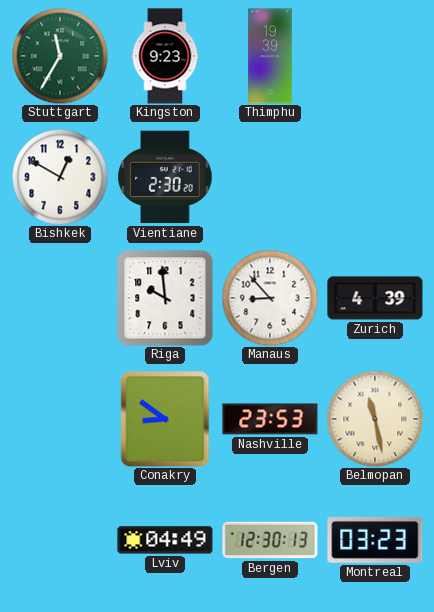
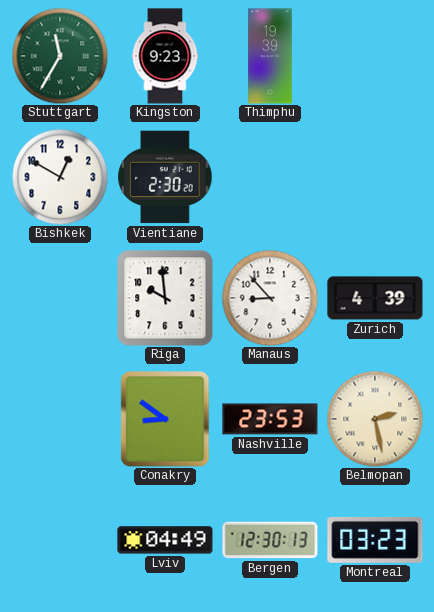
Belmopan: 11:28 -> 2:28 (375, 419)
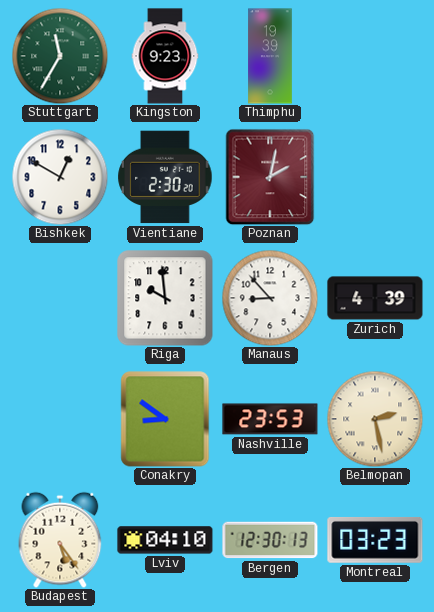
Poznan: none -> 2:02 (270, 177)
Budapest: none -> 5:24 (60, 540)
Lviv: 04:49 -> 04:10 (165, 540)
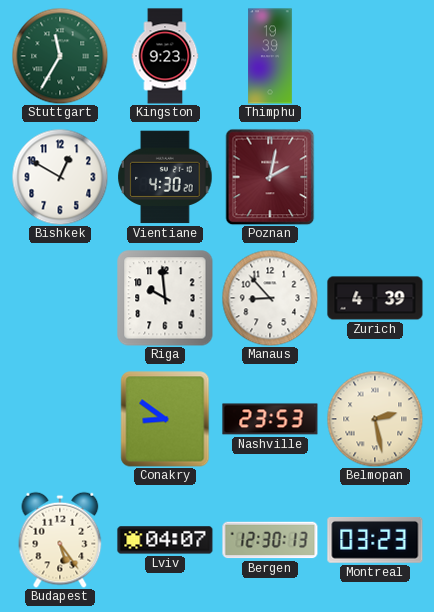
Vientiane: 2:30 -> 4:30 (165, 177)
Lviv: 04:10 -> 04:07 (165, 540)
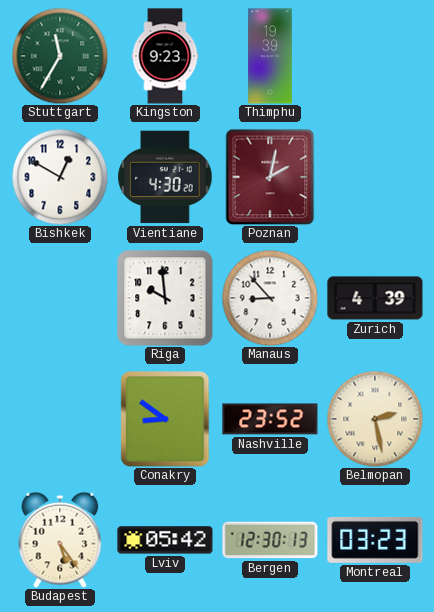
Nashville: 23:53 -> 23:52 (270, 419)
Lviv: 04:07 -> 05:42 (165, 540)
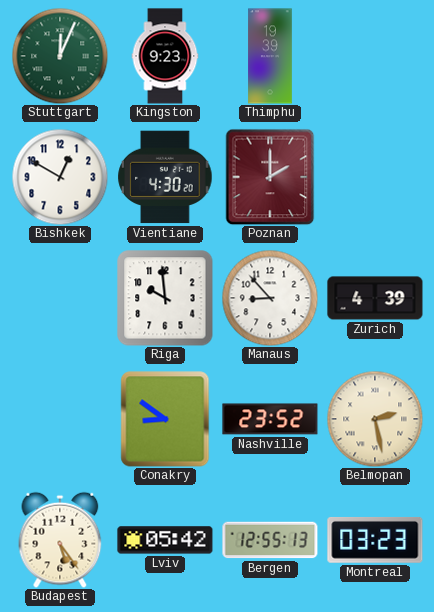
Stuttgart: 11:35 -> 12:04 (60, 56)
Poznan: 2:02 -> 2:00 (270, 177)
Bergen: 12:30 -> 12:55 (270, 540)
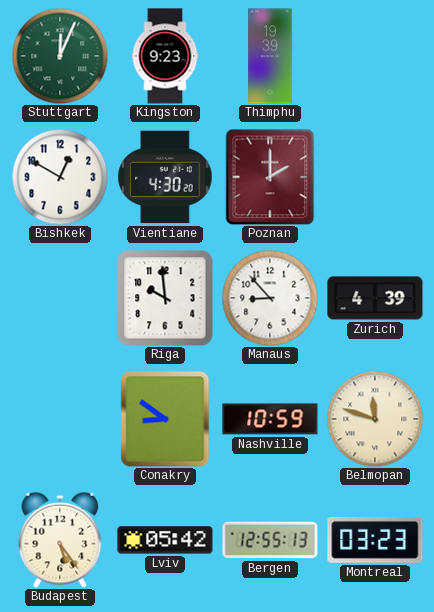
Nashville: 23:52 -> 10:59 (270, 419)
Belmopan: 2:28 -> 11:48 (375, 419)
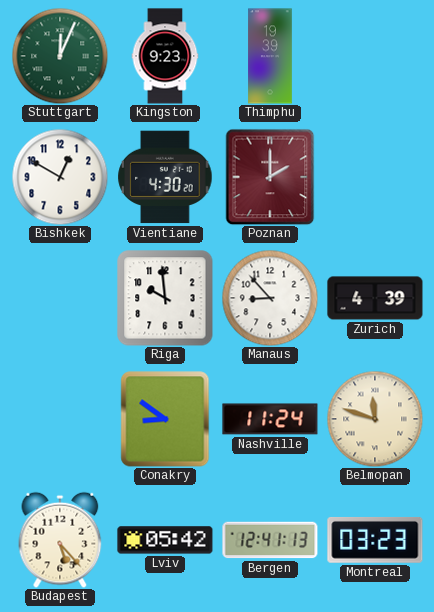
Nashville: 10:59 -> 11:24 (270, 419)
Budapest: 5:24 -> 5:23 (60, 540)
Bergen: 12:55 -> 12:41 (270, 540)
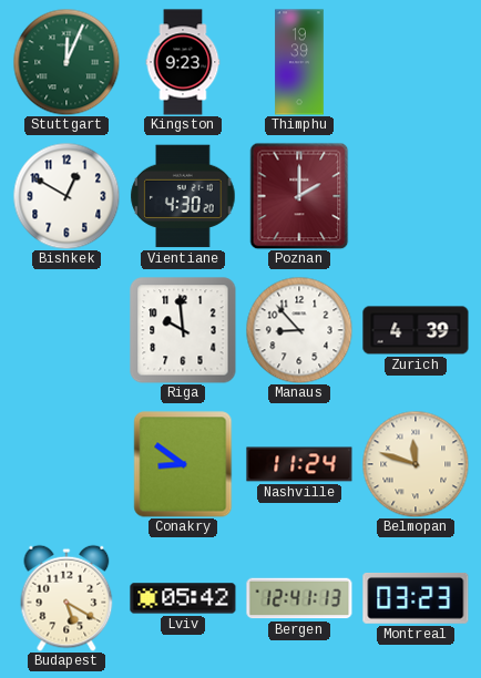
Budapest: 5:23 -> 5:20 (66, 598)
